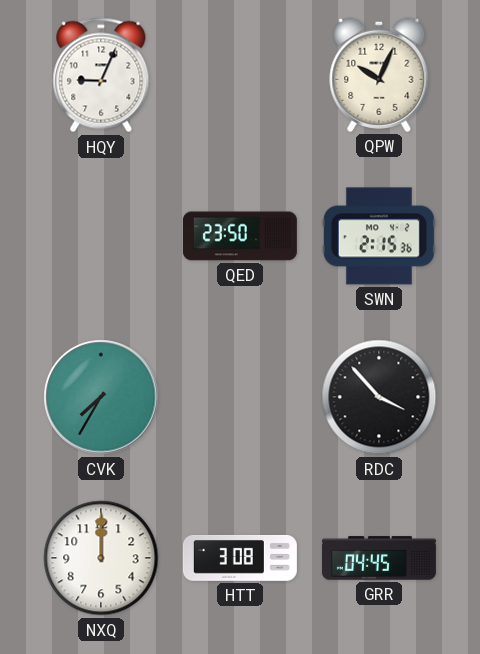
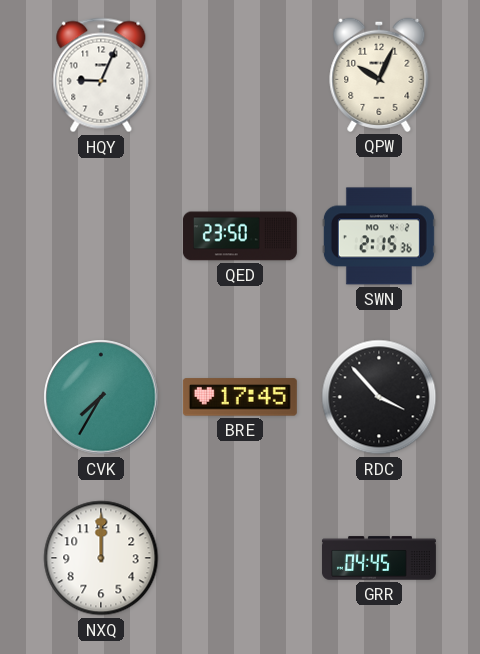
BRE: none -> 17:45 (240, 397)
HTT: 3:08 -> none (240, 558)
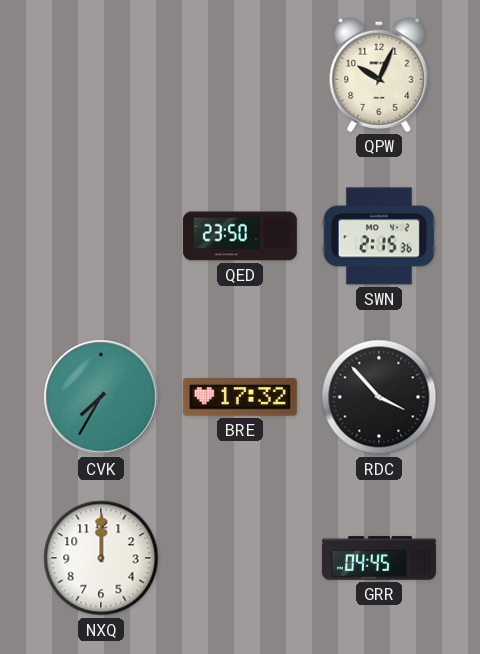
HQY: 9:04 -> none (101, 75)
BRE: 17:45 -> 17:32 (240, 397)
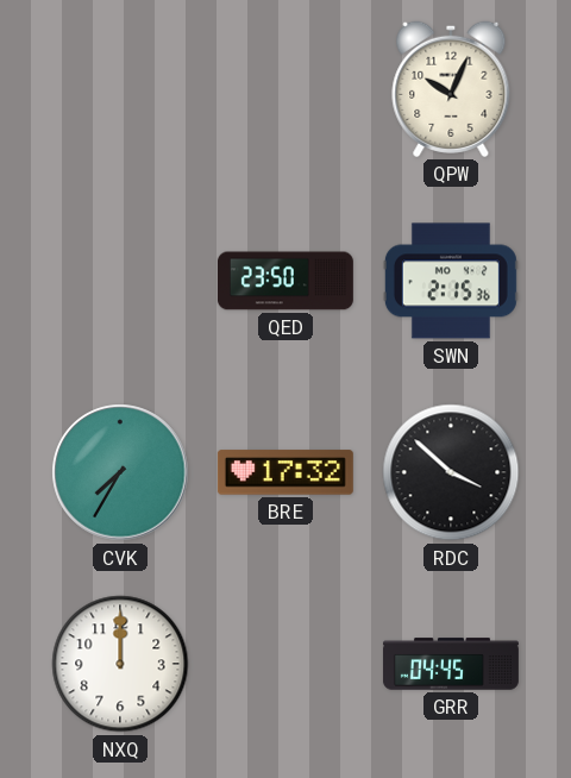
RDC: 3:53 -> 3:52 (451, 472)
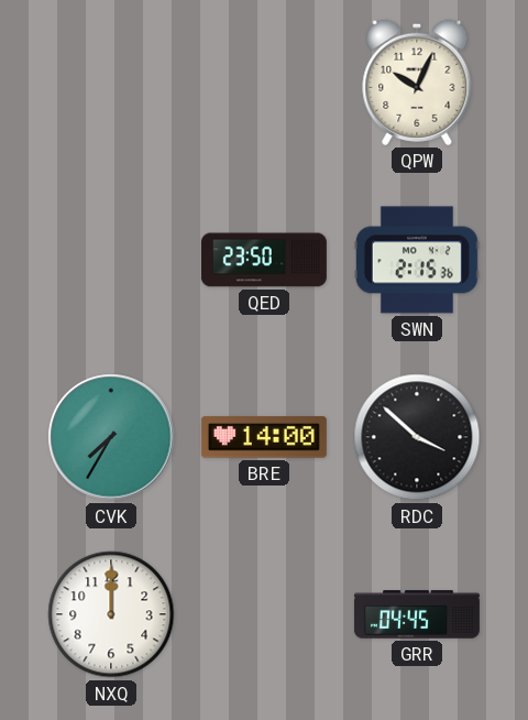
BRE: 17:32 -> 14:00 (264, 437)
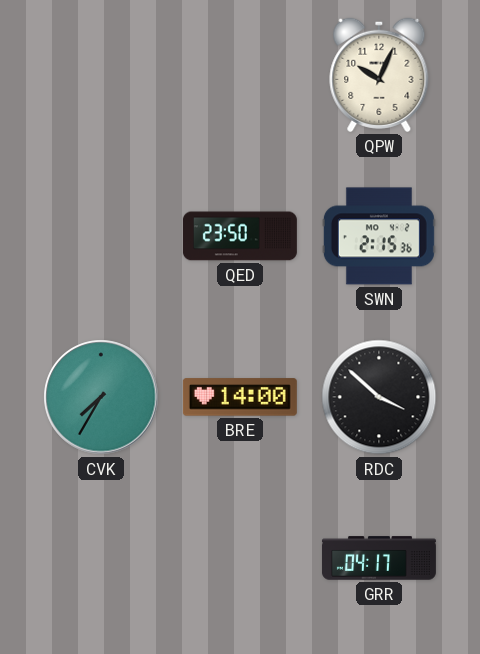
NXQ: 12:00 -> none (111, 614)
GRR: 04:45 -> 04:17 (379, 558)
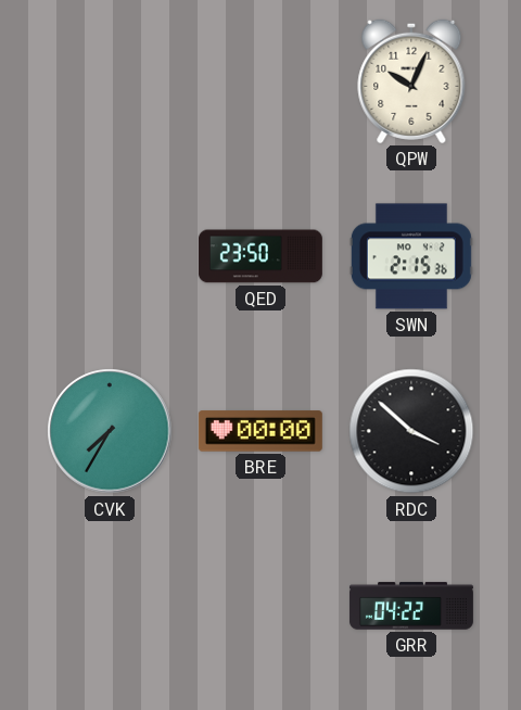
BRE: 14:00 -> 00:00 (260, 431)
GRR: 04:17 -> 04:22 (411, 606)
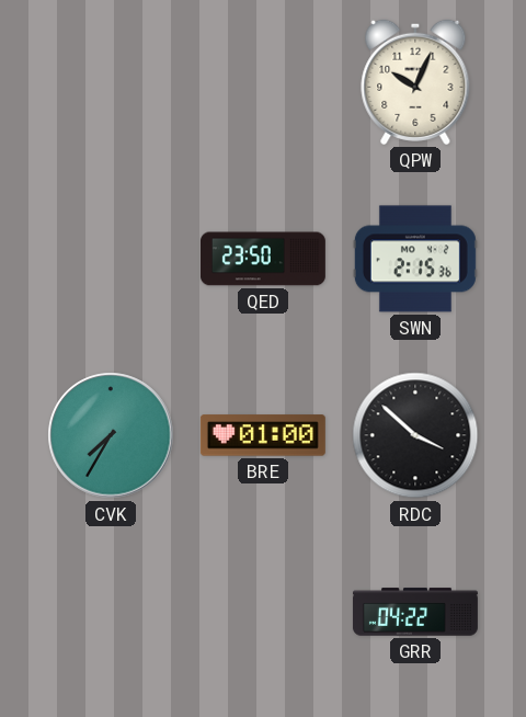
BRE: 00:00 -> 01:00 (263, 435)
